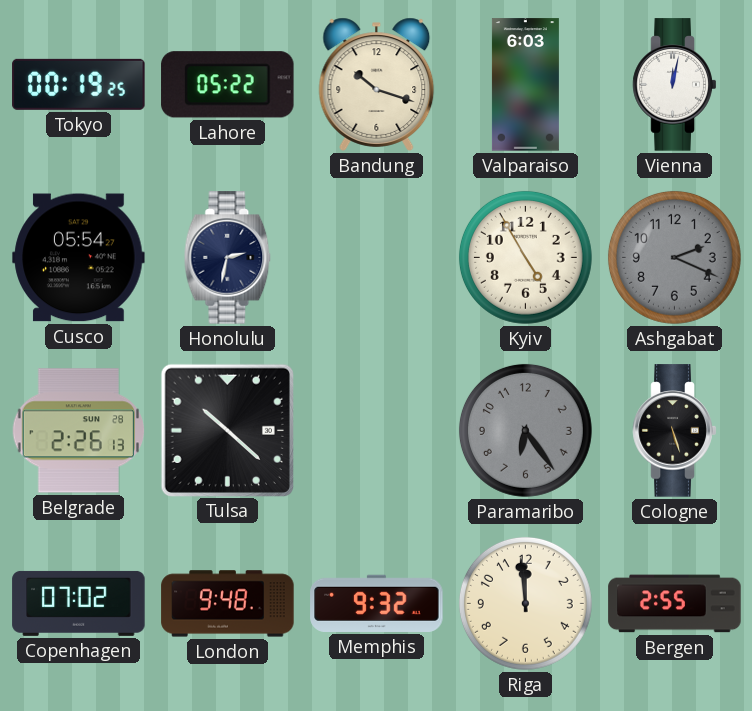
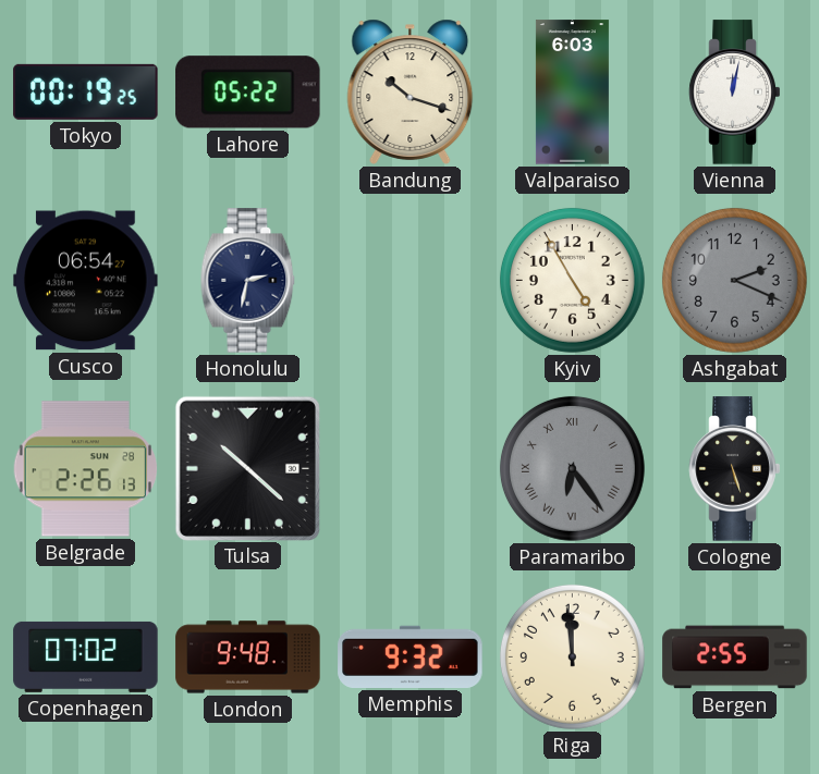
Cusco: 05:54 -> 06:54 (86, 281)
Paramaribo numerals: Arabic -> Roman (572, 468)
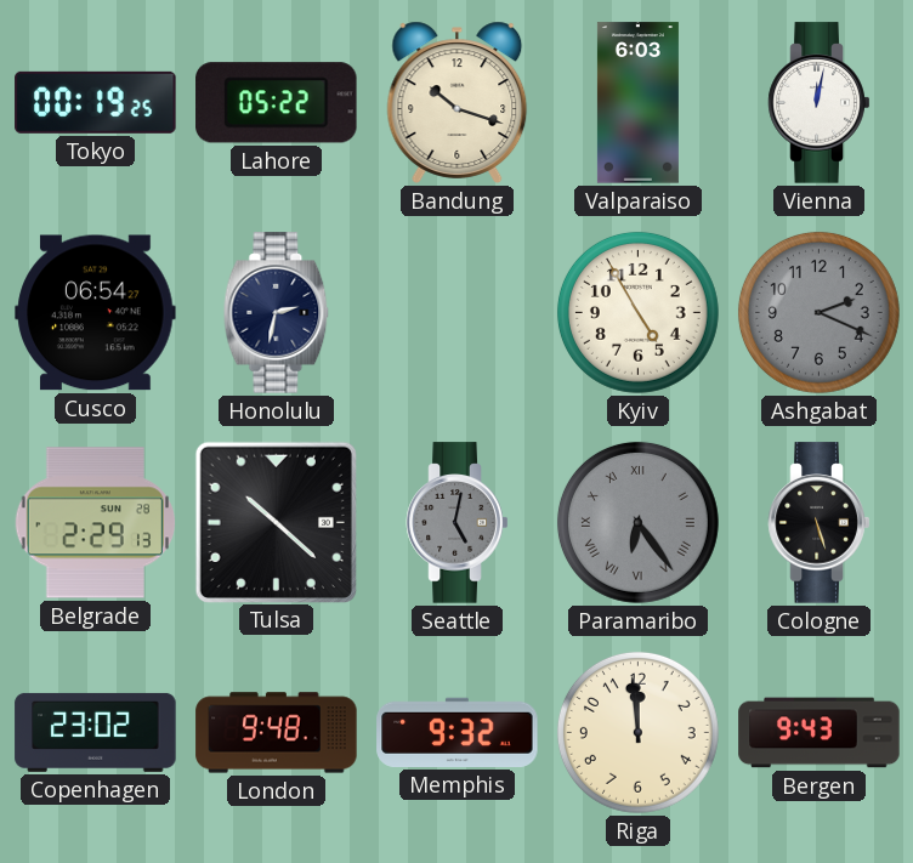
Belgrade: 2:26 -> 2:29 (96, 523)
Seattle: none -> 5:02 (458, 523)
Copenhagen: 07:02 -> 23:02 (96, 732)
Bergen: 2:55 -> 9:43 (820, 733)
